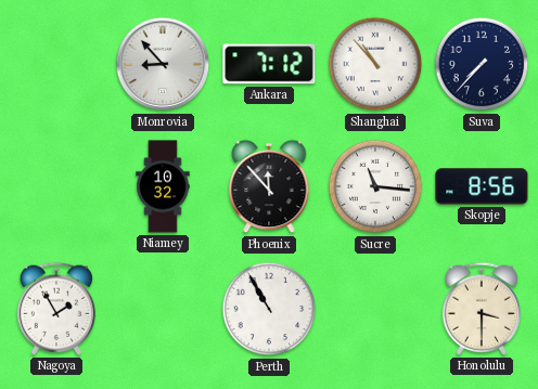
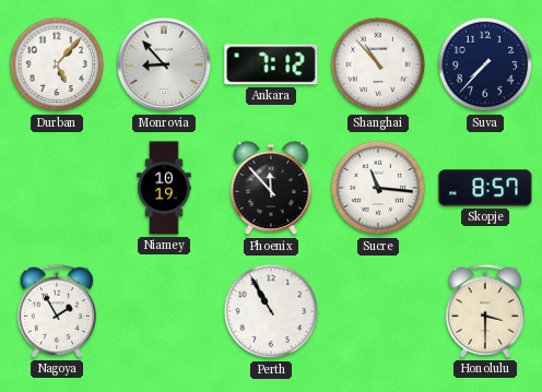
Durban: none -> 5:07 (57, 64)
Niamey: 10:32 -> 10:19 (164, 188)
Skopje: 8:56 -> 8:57 (485, 188)
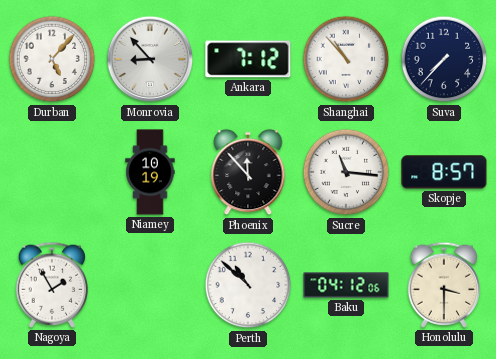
Perth: 10:55 -> 10:52 (248, 285)
Baku: none -> 04:12 (346, 285)
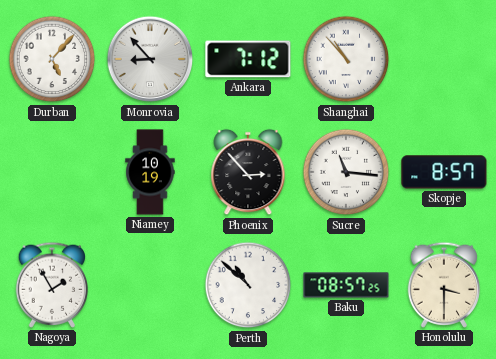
Suva: 7:37 -> none (444, 59)
Phoenix: 11:53 -> 2:53 (248, 172)
Baku: 04:12 -> 08:57 (346, 285)
